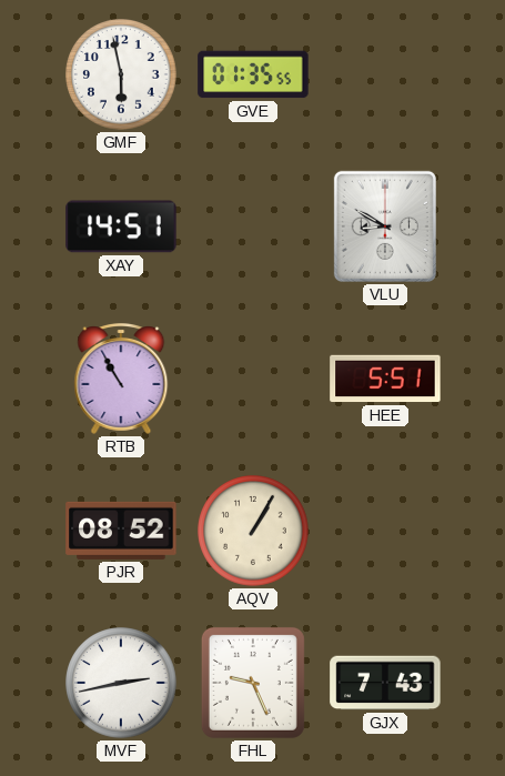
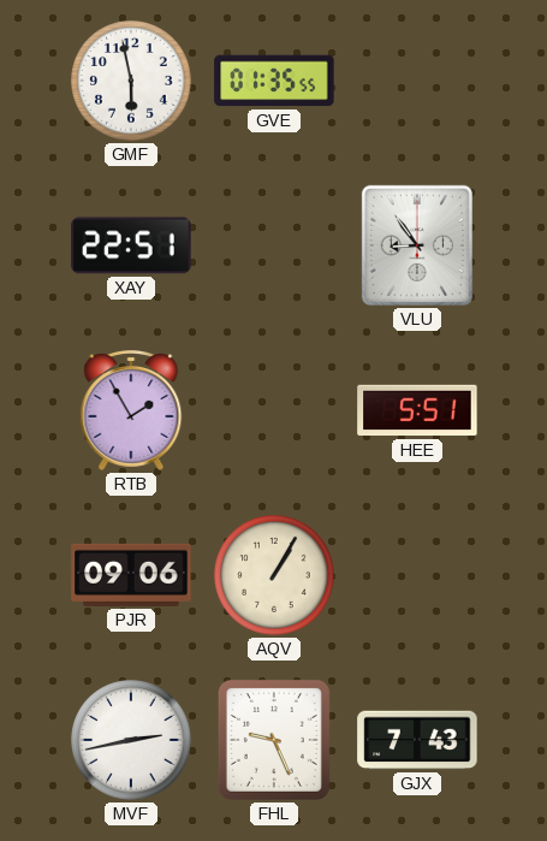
XAY: 14:51 -> 22:51 (131, 245)
VLU: 8:50 -> 8:54 (417, 245)
RTB: 10:55 -> 1:55 (131, 411)
PJR: 08:52 -> 09:06 (131, 575)
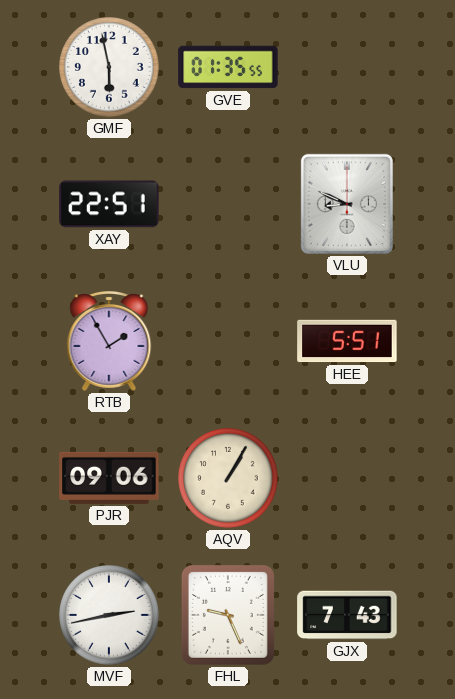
VLU: 8:54 -> 8:49 (347, 204)
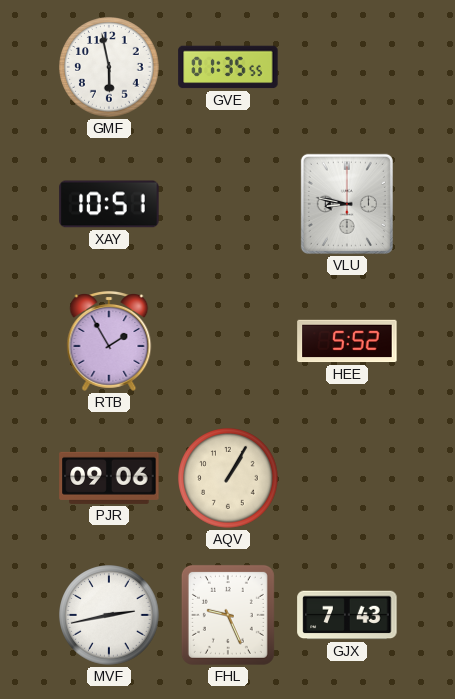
XAY: 22:51 -> 10:51 (109, 204)
VLU: 8:49 -> 8:47 (347, 204)
HEE: 5:51 -> 5:52 (347, 341)
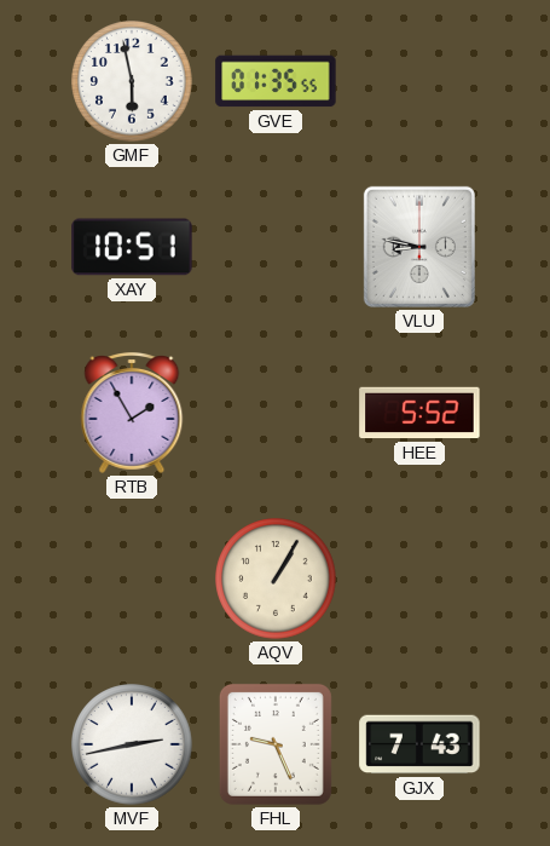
PJR: 09:06 -> none (109, 478)
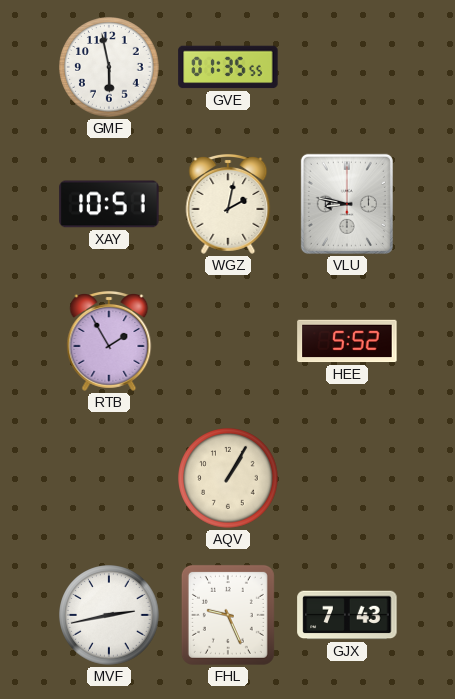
WGZ: none -> 2:02 (228, 205)
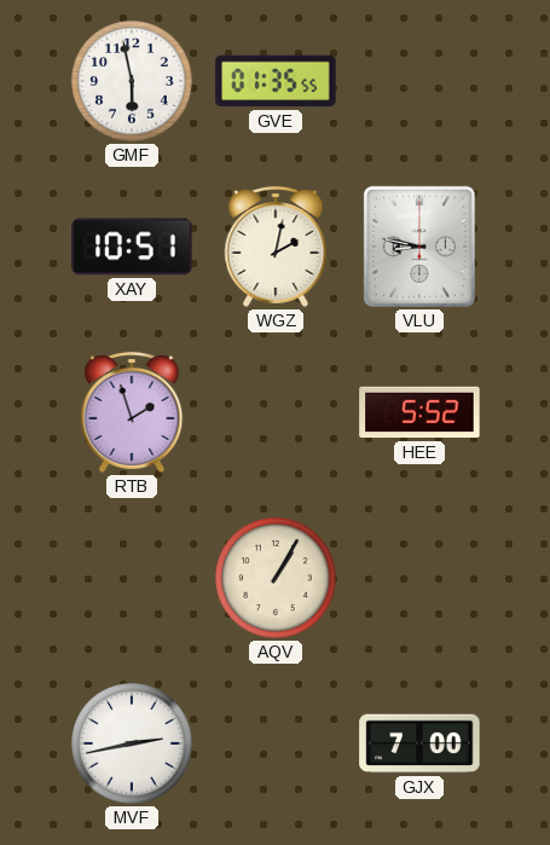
RTB: 1:55 -> 1:57 (132, 413)
FHL: 9:26 -> none (228, 615)
GJX: 7:43 -> 7:00 (419, 743)
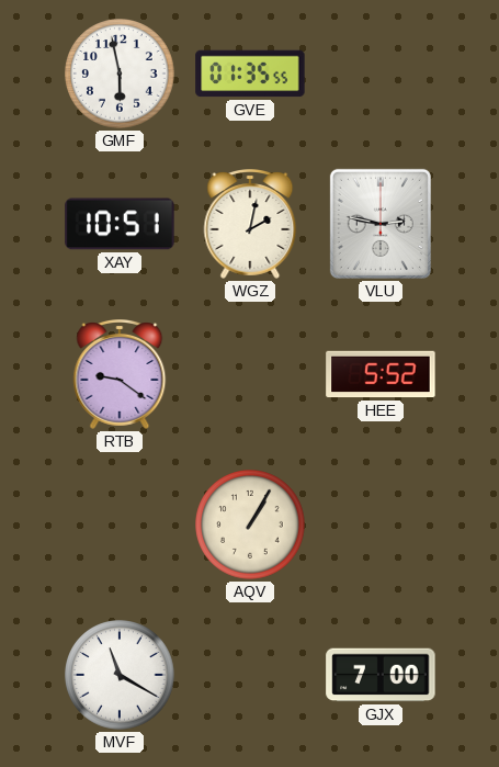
VLU: 8:47 -> 2:47 (381, 224)
RTB: 1:57 -> 9:21 (120, 375)
MVF: 2:43 -> 11:20 (120, 675)
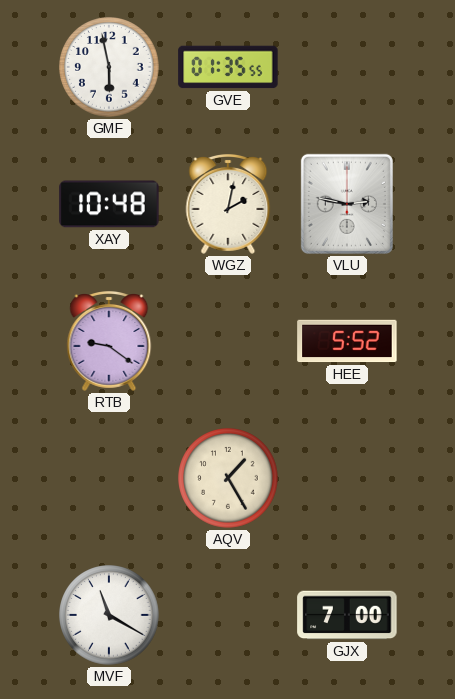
XAY: 10:51 -> 10:48 (109, 204)
AQV: 1:05 -> 1:25 (228, 478)
